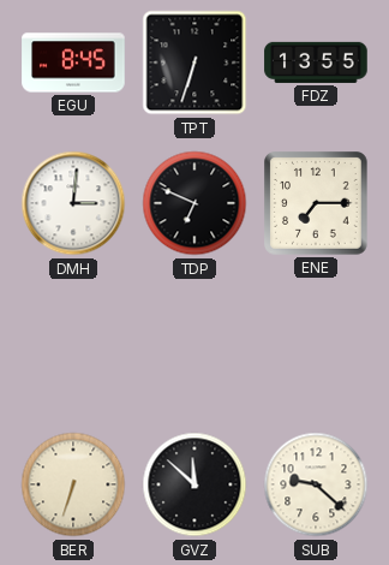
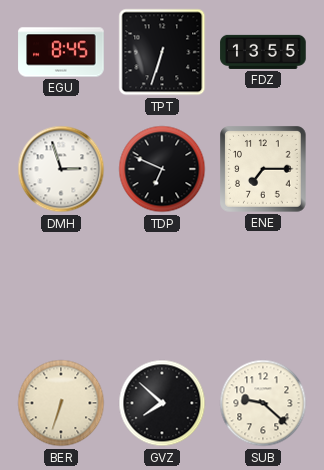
DMH: 3:01 -> 2:57 (61, 169)
GVZ: 11:52 -> 7:52 (162, 403)
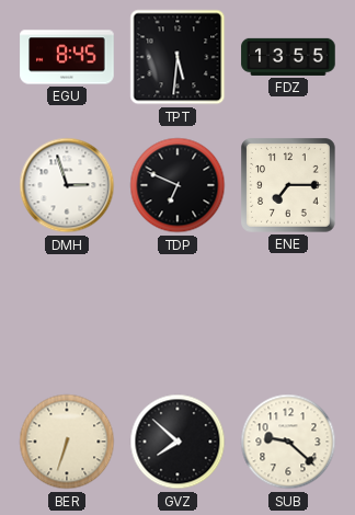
TPT: 6:33 -> 5:31 (177, 57)
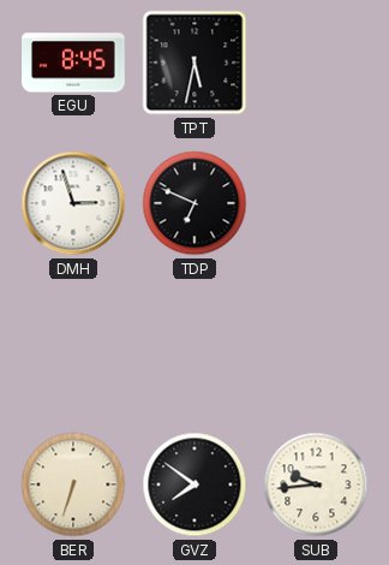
TPT: 5:31 -> 5:32 (194, 63)
FDZ: 13:55 -> none (288, 57)
ENE: 7:15 -> none (288, 185)
GVZ: 7:52 -> 7:51 (194, 484)
SUB: 9:22 -> 9:44 (316, 484)
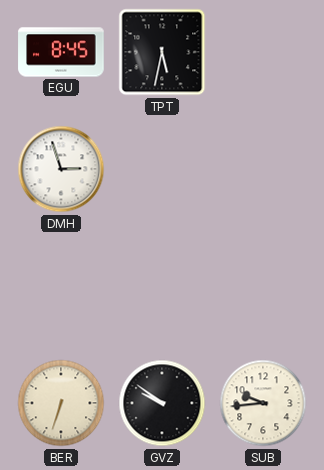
TDP: 6:49 -> none (194, 203)
GVZ: 7:51 -> 9:51 (162, 403)
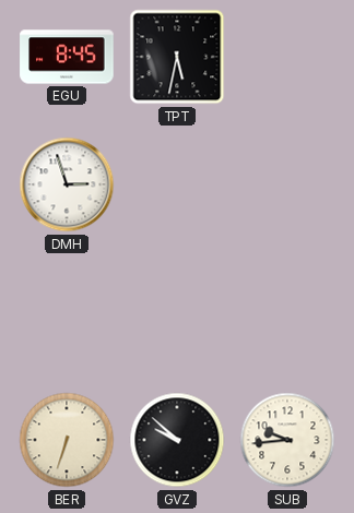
GVZ: 9:51 -> 9:52 (177, 440)
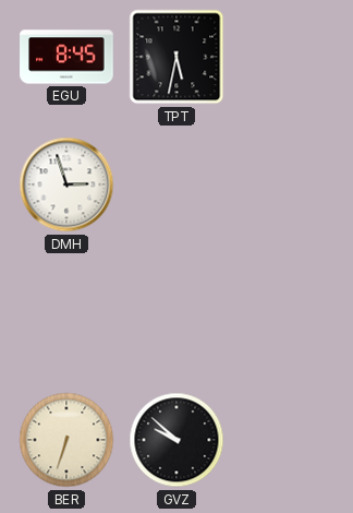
SUB: 9:44 -> none (287, 440)
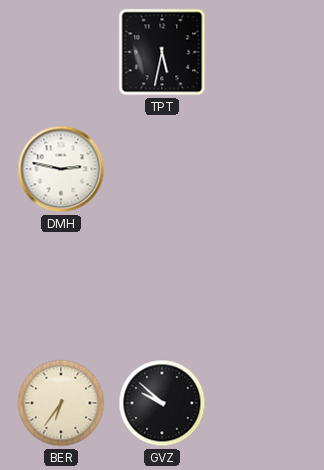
EGU: 8:45 -> none (66, 57)
DMH: 2:57 -> 2:47 (61, 169)
BER: 6:33 -> 6:36 (61, 403)
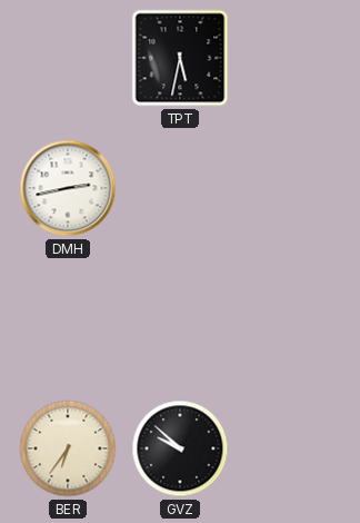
DMH: 2:47 -> 2:43 (68, 188)
